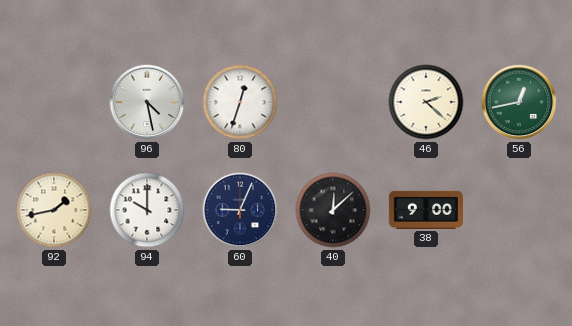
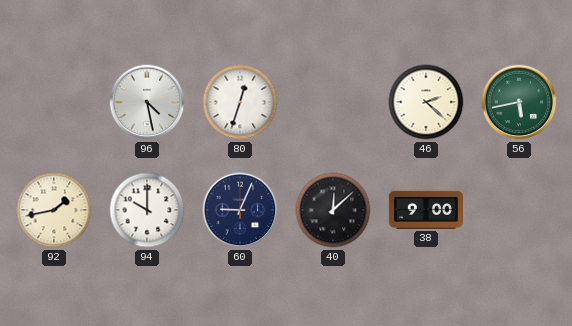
56: 12:43 -> 5:43 (519, 102)
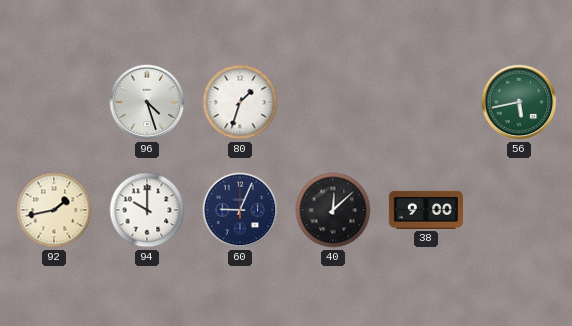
96: 4:28 -> 4:27 (147, 102)
80: 12:33 -> 1:33 (240, 102)
46: 2:22 -> none (426, 102)
